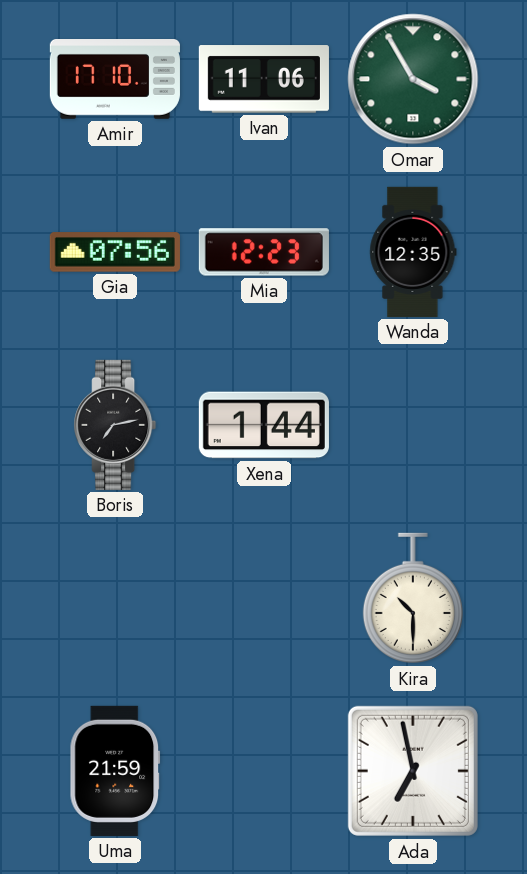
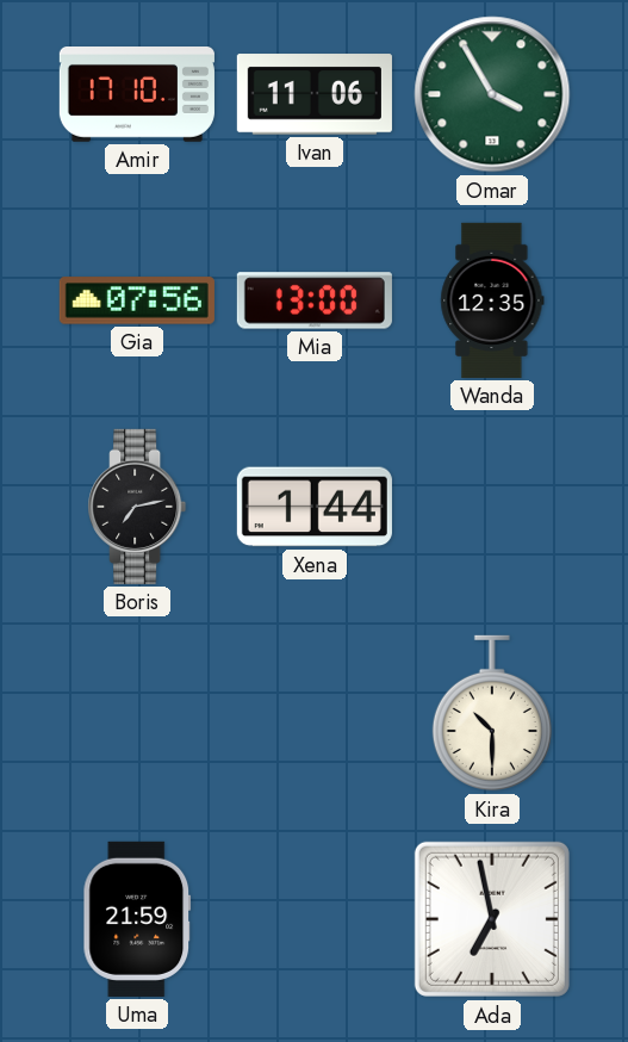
Mia: 12:23 -> 13:00 (315, 300)
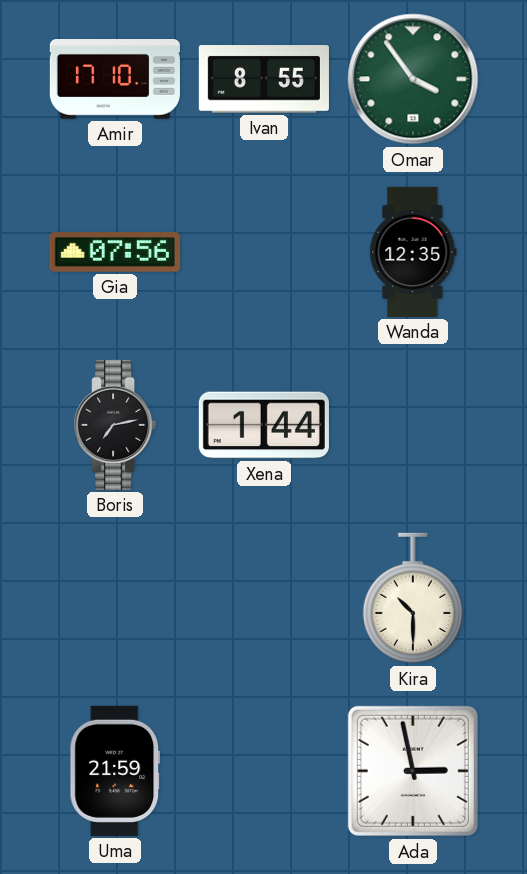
Ivan: 11:06 -> 8:55 (264, 79)
Omar: 3:55 -> 3:54 (413, 79)
Mia: 13:00 -> none (315, 300)
Ada: 6:58 -> 2:58 (413, 771)
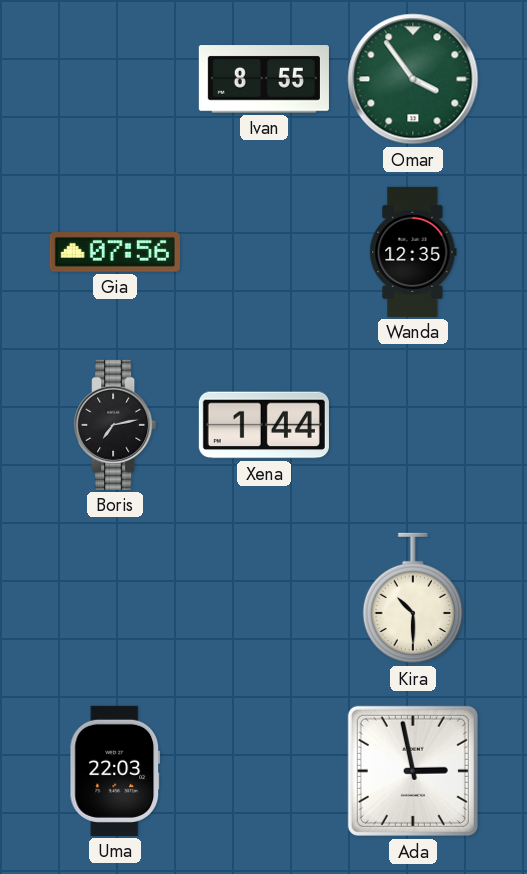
Amir: 17:10 -> none (115, 80)
Uma: 21:59 -> 22:03 (115, 771)
